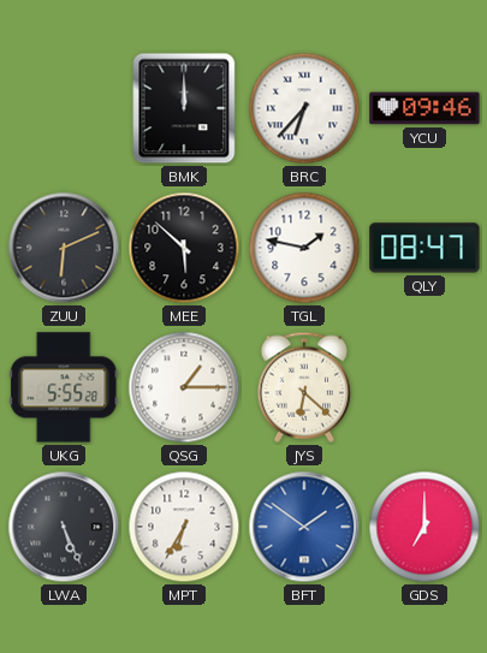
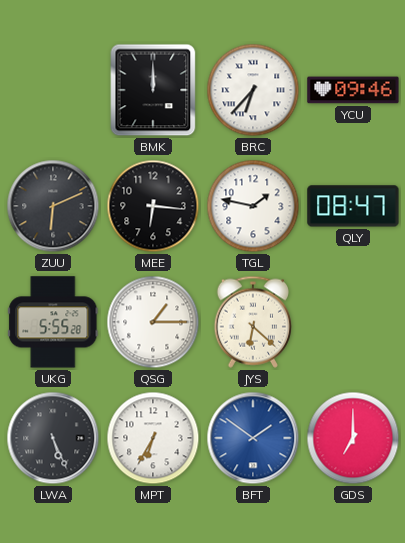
MEE: 5:52 -> 6:16 (153, 206)
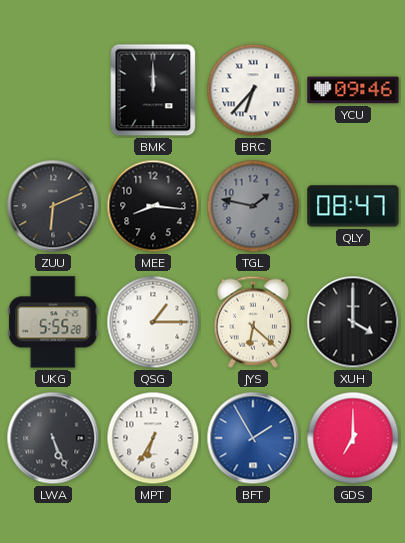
MEE: 6:16 -> 8:16 (153, 206)
TGL dial: white -> grey (253, 206)
XUH: none -> 4:00 (353, 322)
BFT: 1:51 -> 1:55 (253, 438)
